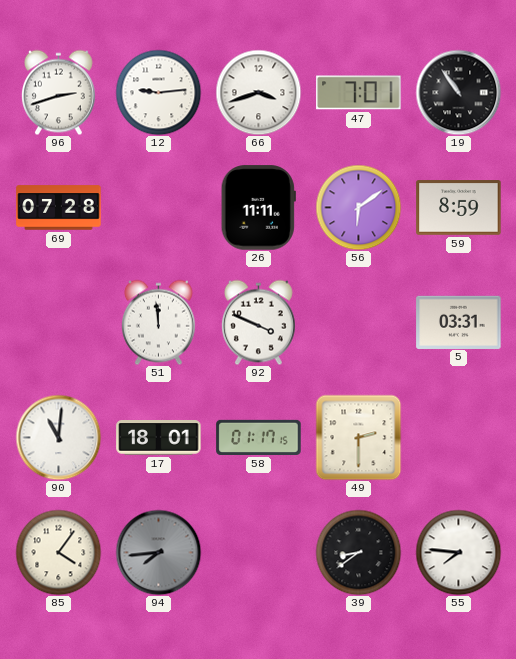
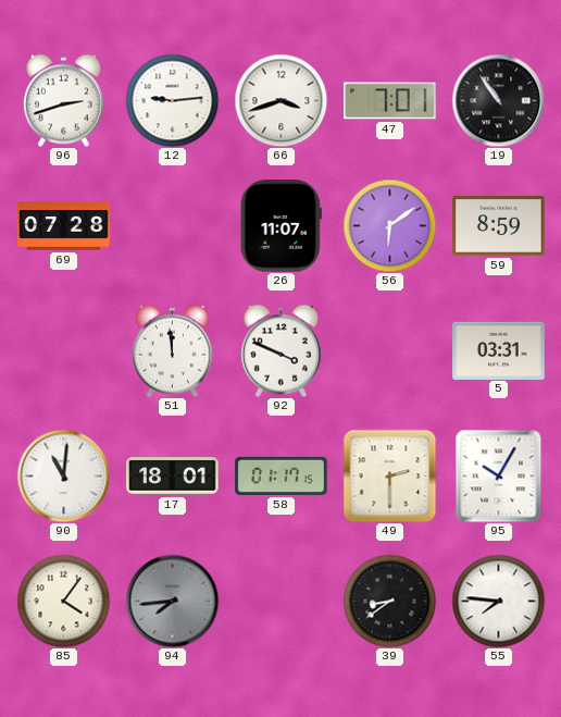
26: 11:11 -> 11:07 (280, 226)
95: none -> 10:05 (499, 475)
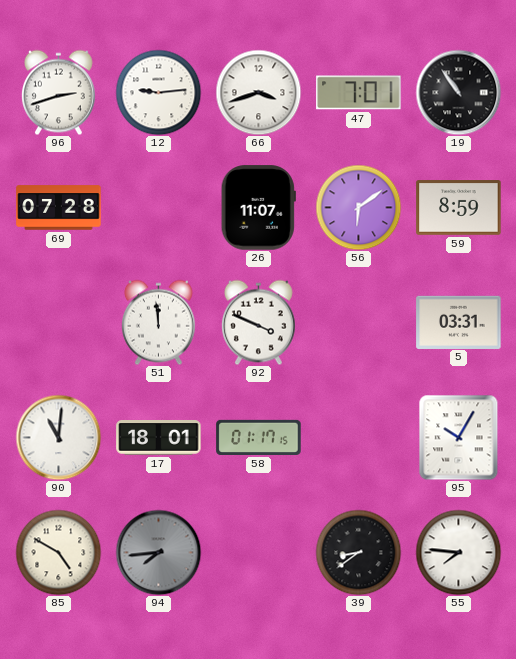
49: 2:30 -> none (389, 475)
85: 4:06 -> 4:50 (58, 552)
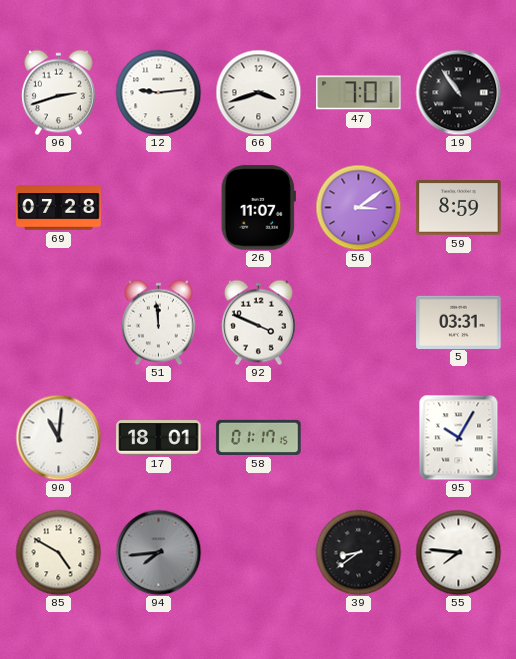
56: 6:09 -> 3:09 (358, 207)
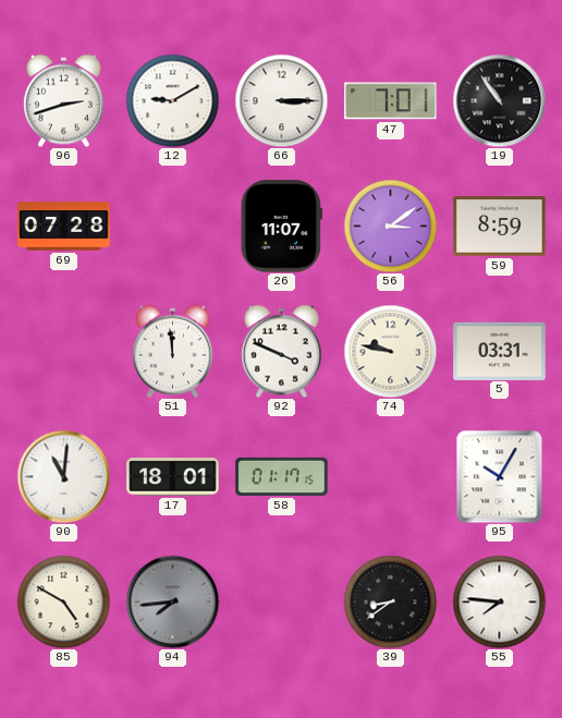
12: 9:14 -> 9:10 (172, 100)
66: 3:42 -> 3:15 (281, 100)
74: none -> 9:47 (390, 351)
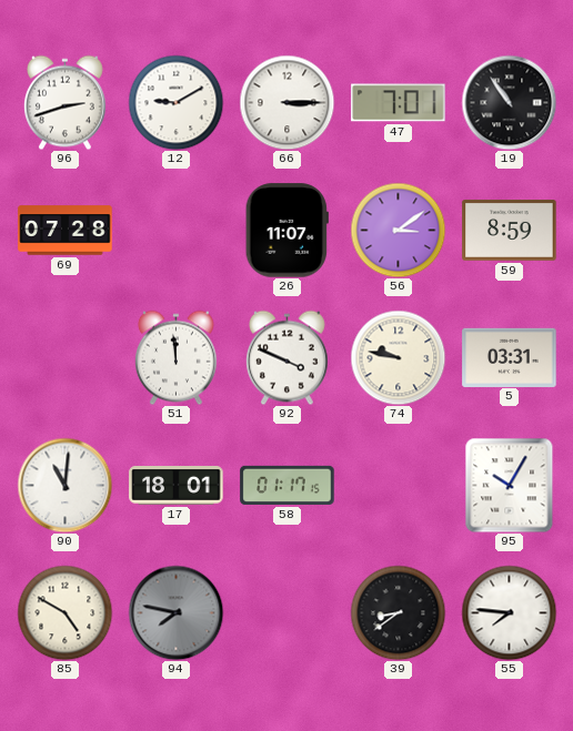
94: 7:44 -> 7:47 (175, 612)
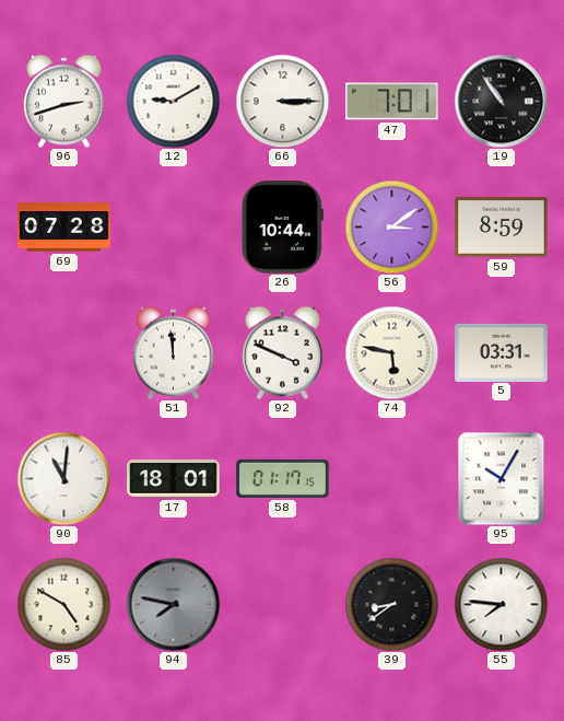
26: 11:07 -> 10:44 (282, 228)
74: 9:47 -> 5:47 (391, 352)
